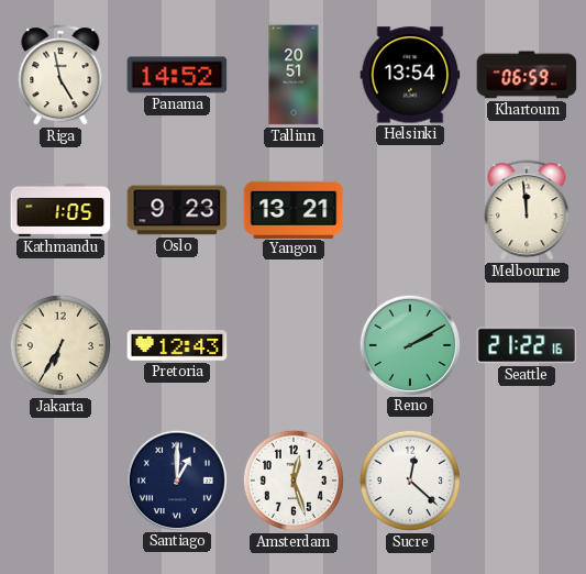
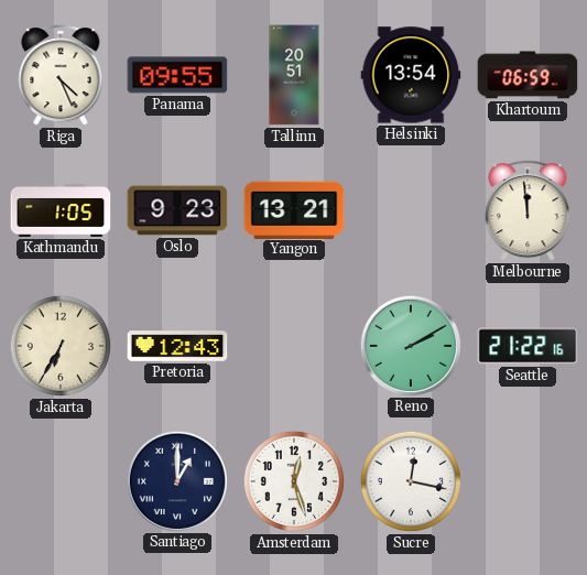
Riga: 4:58 -> 4:26 (61, 75)
Panama: 14:52 -> 09:55 (177, 75)
Sucre: 12:22 -> 12:17 (411, 481)
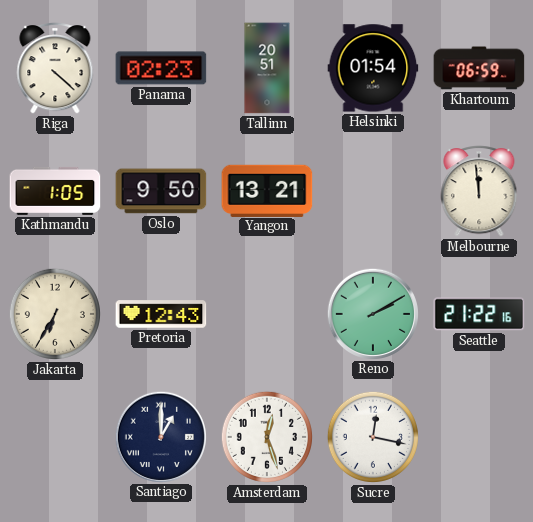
Riga: 4:26 -> 4:22 (55, 68)
Panama: 09:55 -> 02:23 (161, 68)
Helsinki: 13:54 -> 01:54 (373, 68)
Oslo: 9:23 -> 9:50 (161, 191)
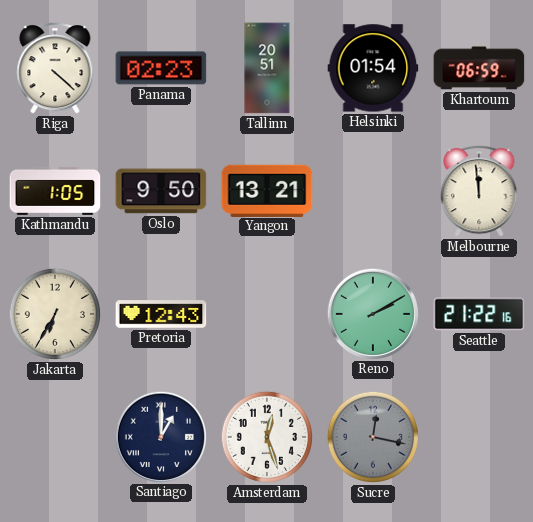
Sucre dial: white -> grey (373, 437)
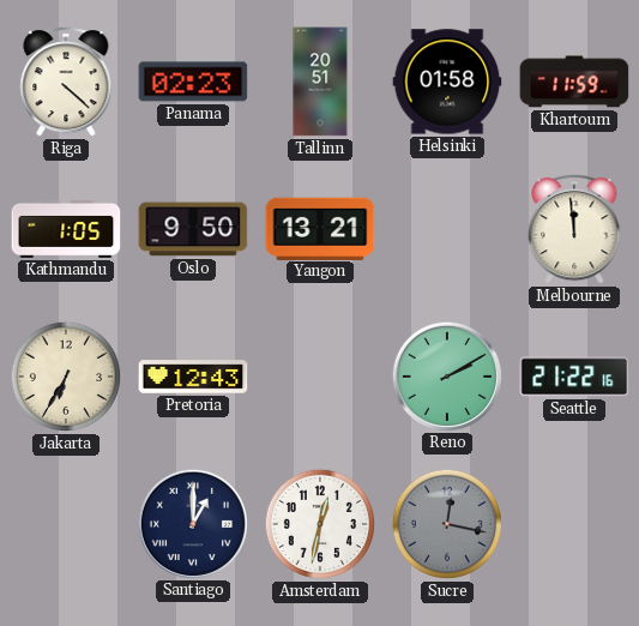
Helsinki: 01:54 -> 01:58 (447, 82)
Khartoum: 06:59 -> 11:59 (574, 82)
Amsterdam: 12:27 -> 12:32 (320, 524)
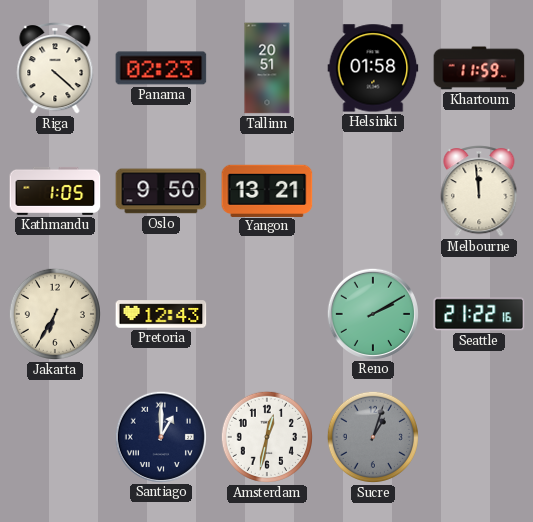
Sucre: 12:17 -> 1:03 (373, 437)
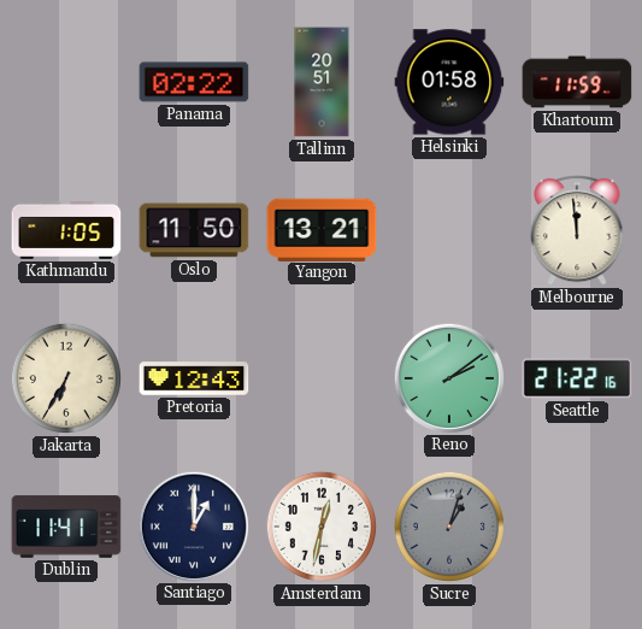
Riga: 4:22 -> none (55, 68)
Panama: 02:23 -> 02:22 (194, 82)
Oslo: 9:50 -> 11:50 (194, 230)
Reno: 2:10 -> 2:09 (448, 377)
Dublin: none -> 11:41 (66, 527)
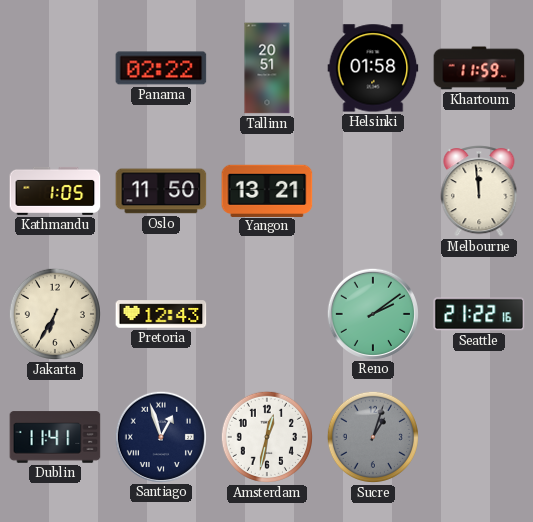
Santiago: 1:00 -> 12:57 (160, 436)
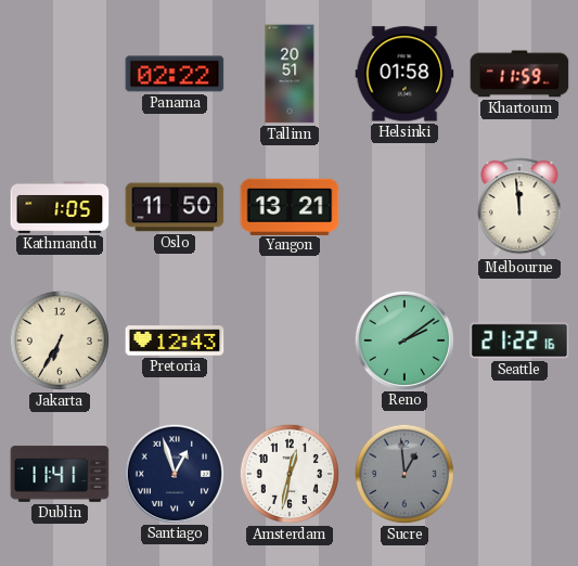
Sucre: 1:03 -> 12:59 (404, 474)
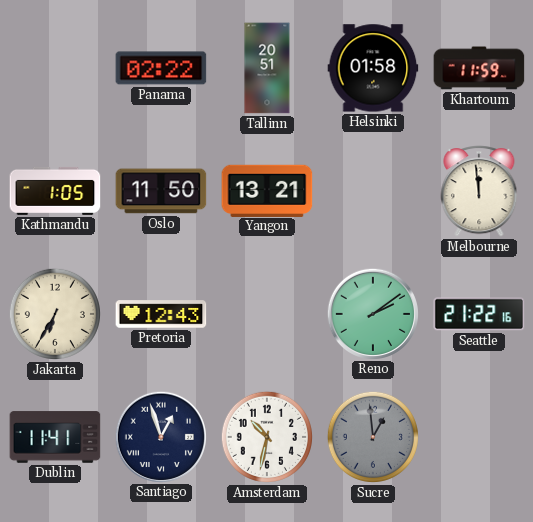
Amsterdam: 12:32 -> 10:32 (267, 437)
